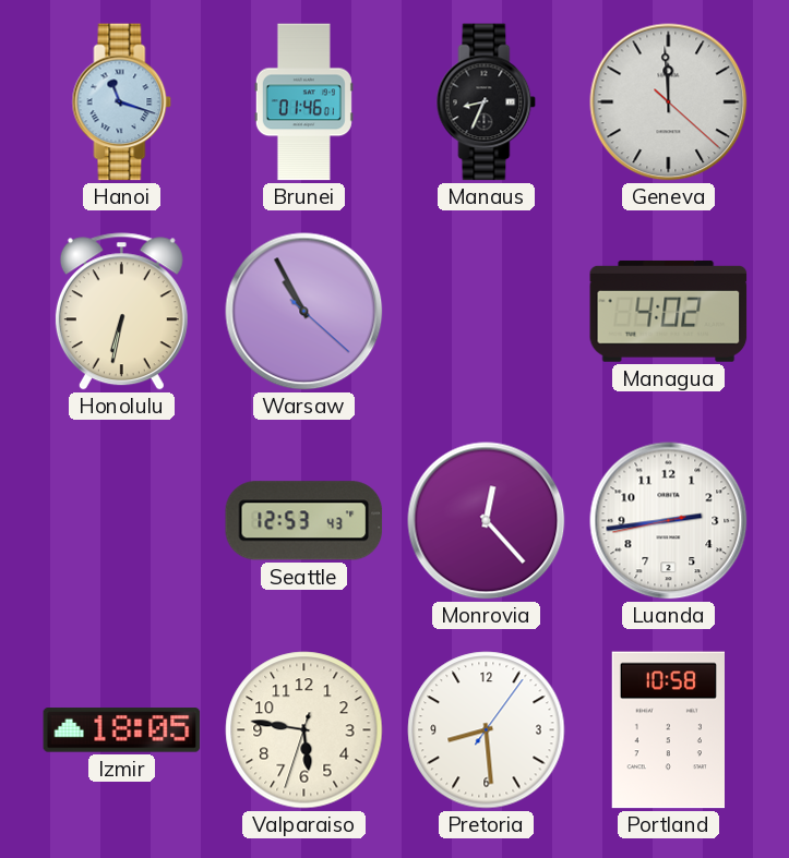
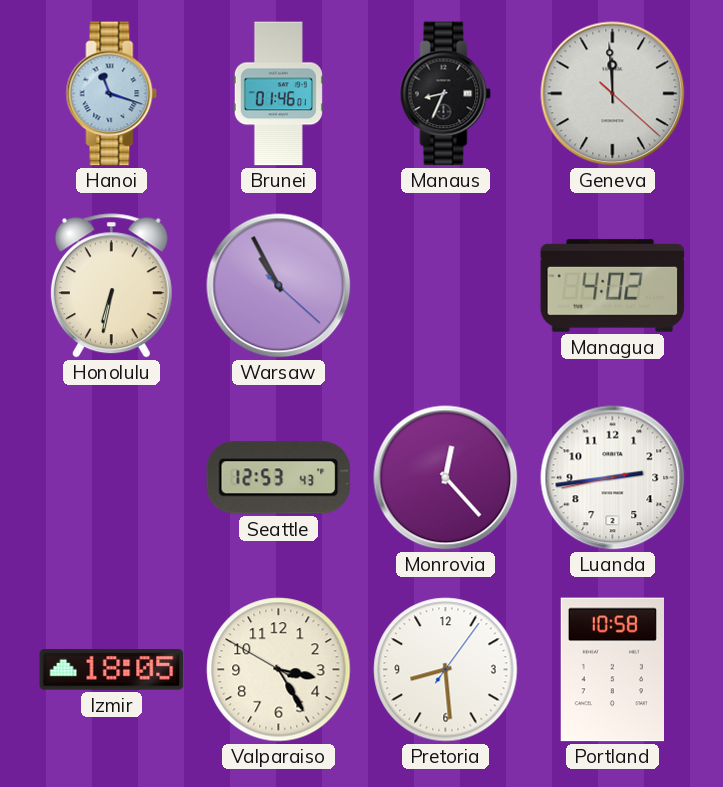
Valparaiso: 5:46 -> 3:24 (279, 670)
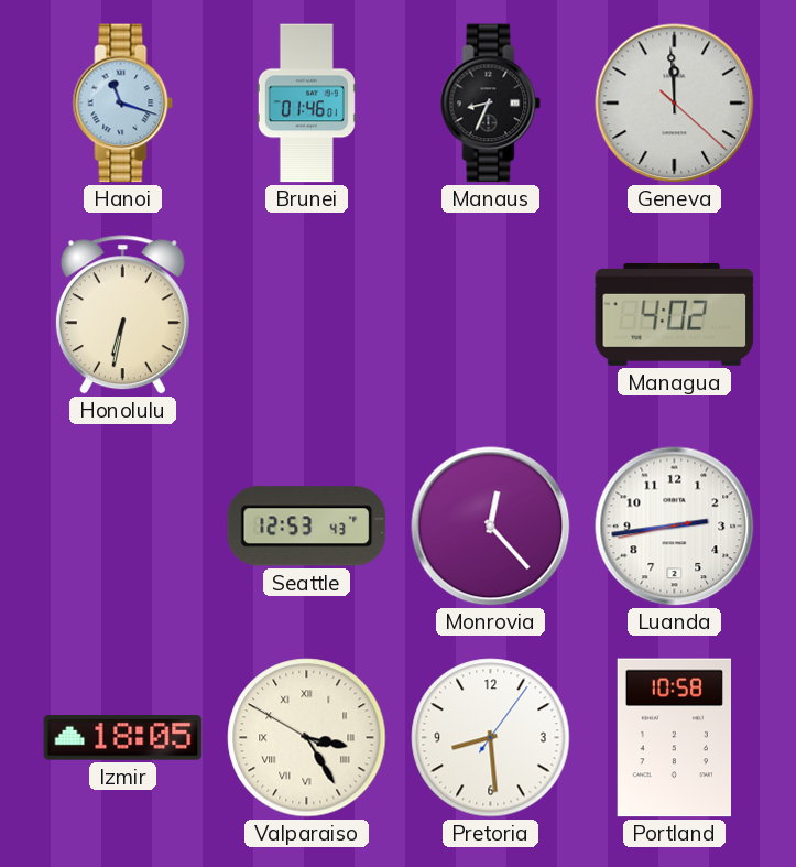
Warsaw: 10:55 -> none (279, 286)
Valparaiso numerals: Arabic -> Roman (307, 738)
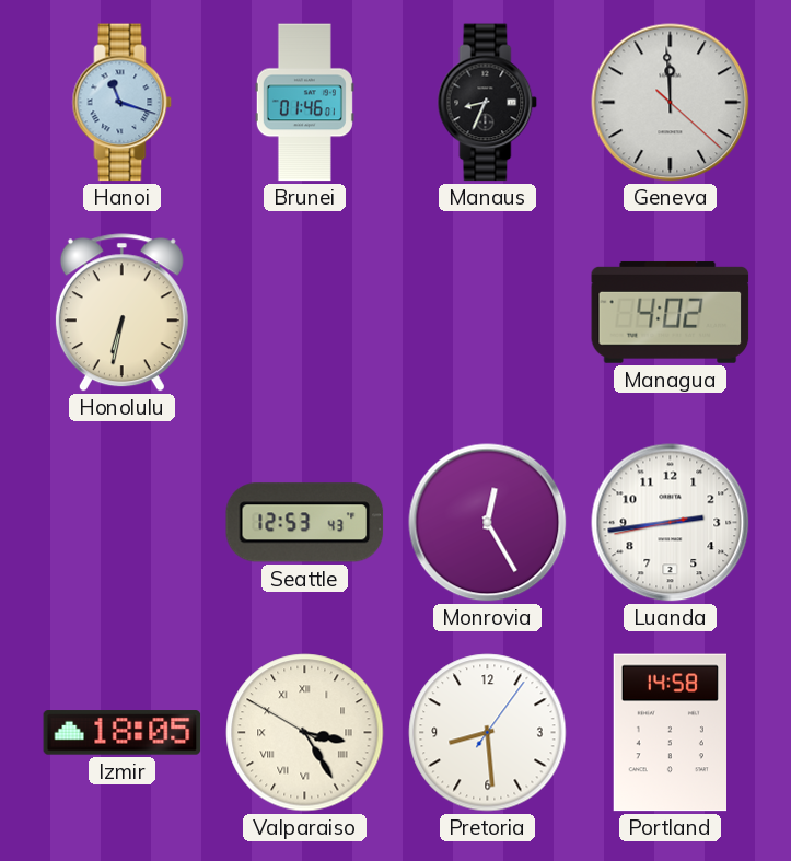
Monrovia: 12:23 -> 12:25 (488, 523)
Portland: 10:58 -> 14:58 (670, 733)
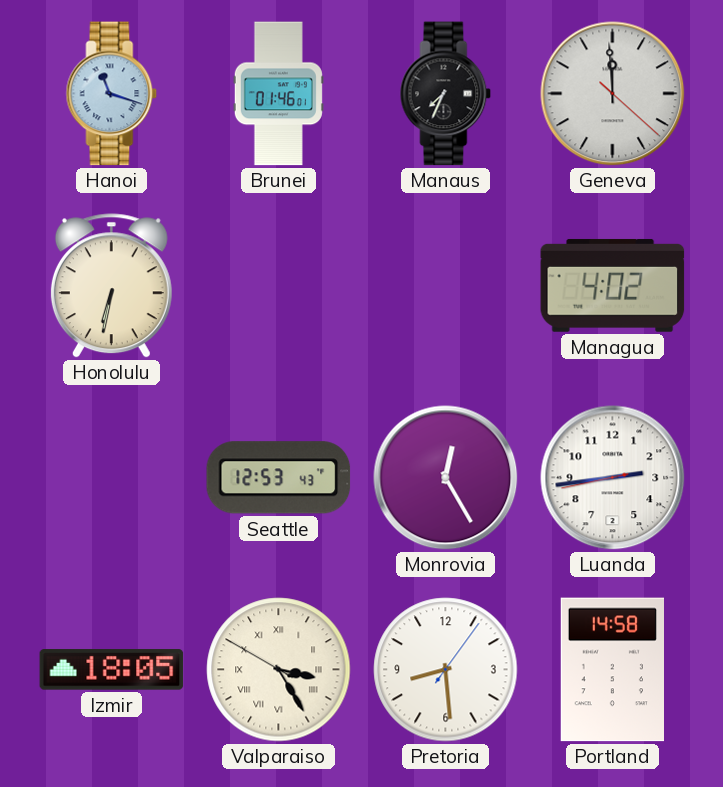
Manaus: 8:34 -> 7:34 (446, 94)
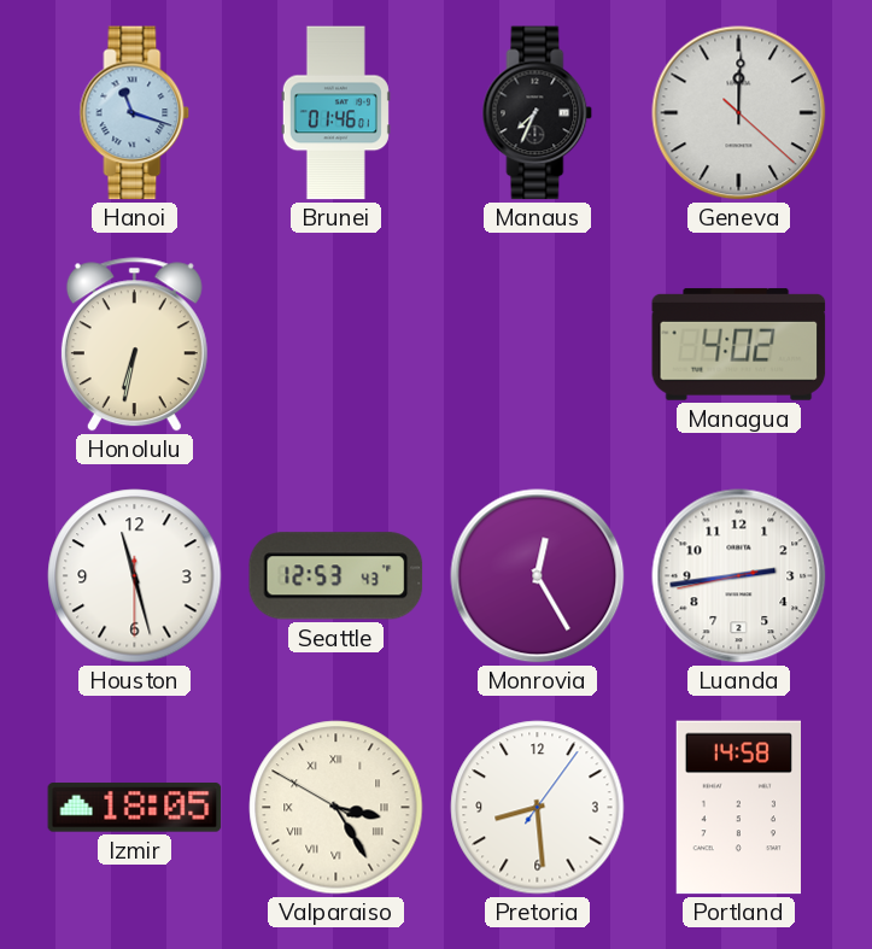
Geneva: 11:59 -> 12:00 (739, 113)
Houston: none -> 11:27 (135, 576)
